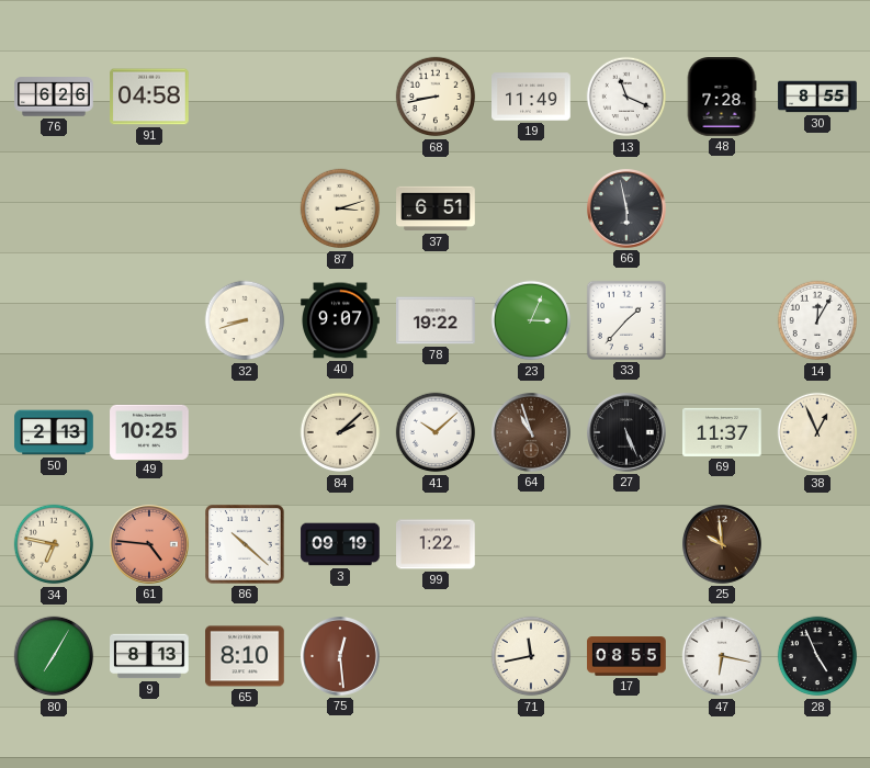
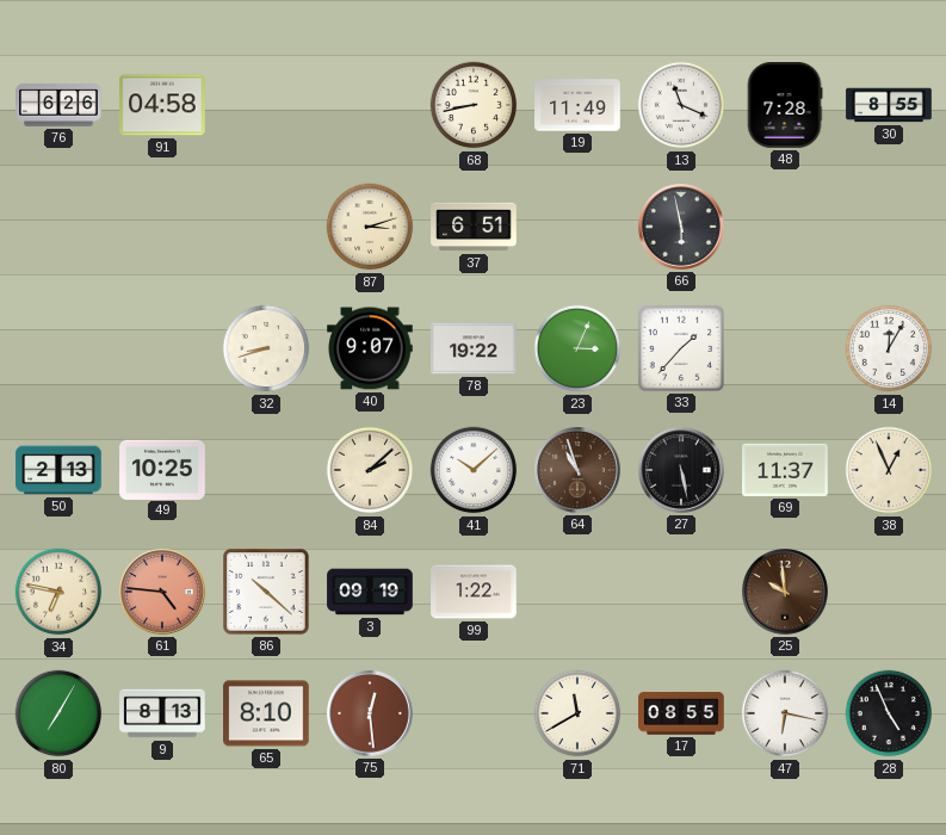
27: 5:26 -> 5:28 (682, 471)
71: 11:43 -> 11:40 (577, 713)
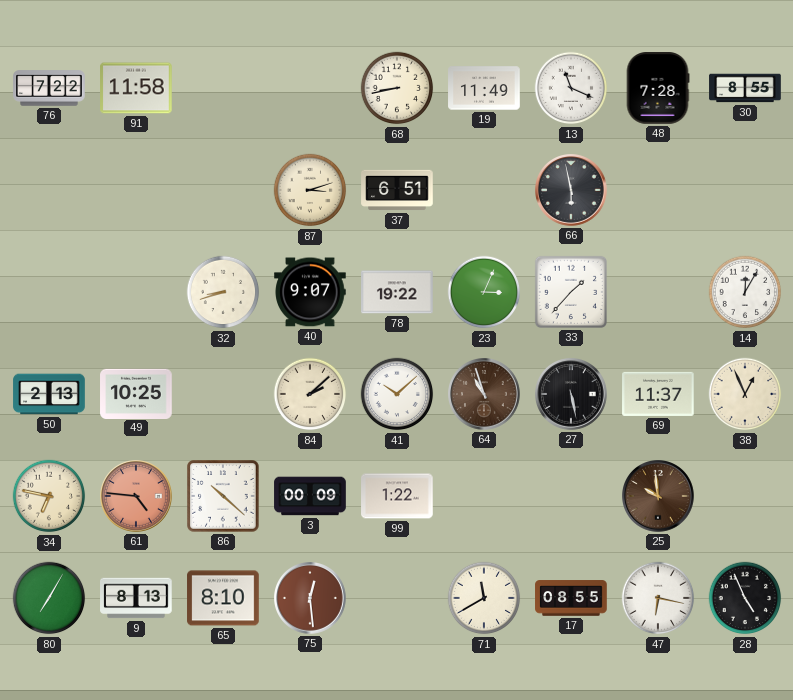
76: 6:26 -> 7:22 (49, 88)
91: 04:58 -> 11:58 (136, 88)
3: 09:19 -> 00:09 (310, 496)
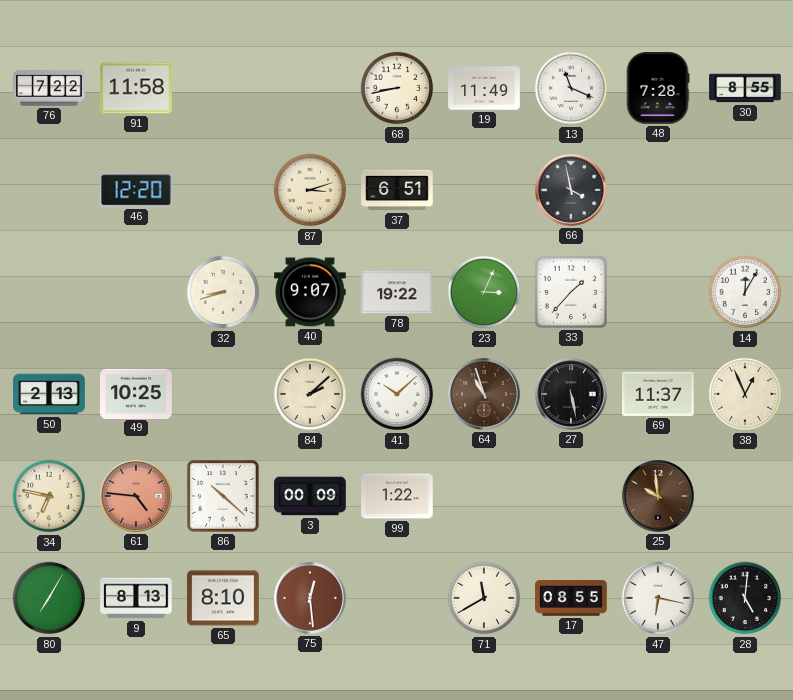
46: none -> 12:20 (136, 190)
66: 5:58 -> 3:58 (572, 191)
28: 4:56 -> 5:01 (745, 598)
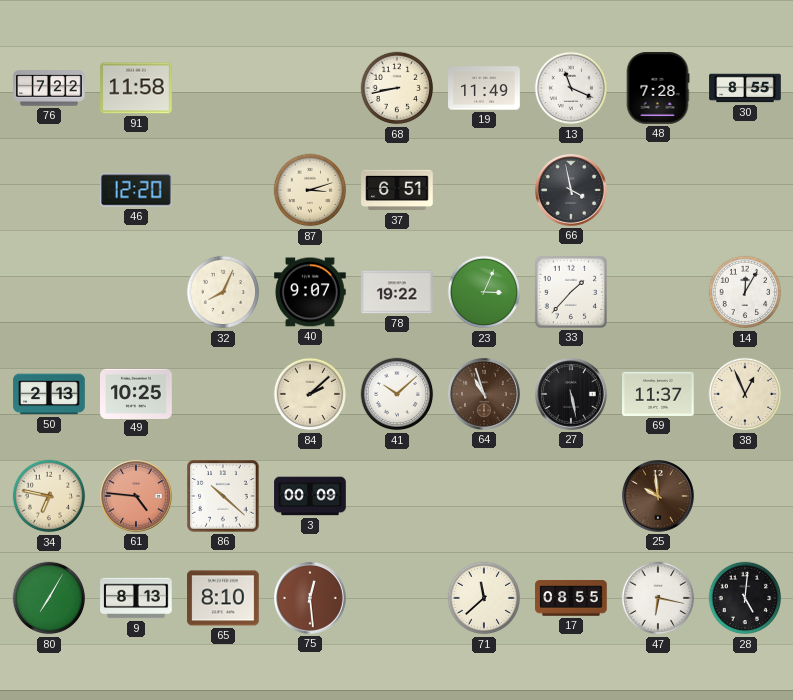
32: 8:42 -> 8:04 (223, 292)
99: 1:22 -> none (397, 496)
71: 11:40 -> 11:38 (484, 598)
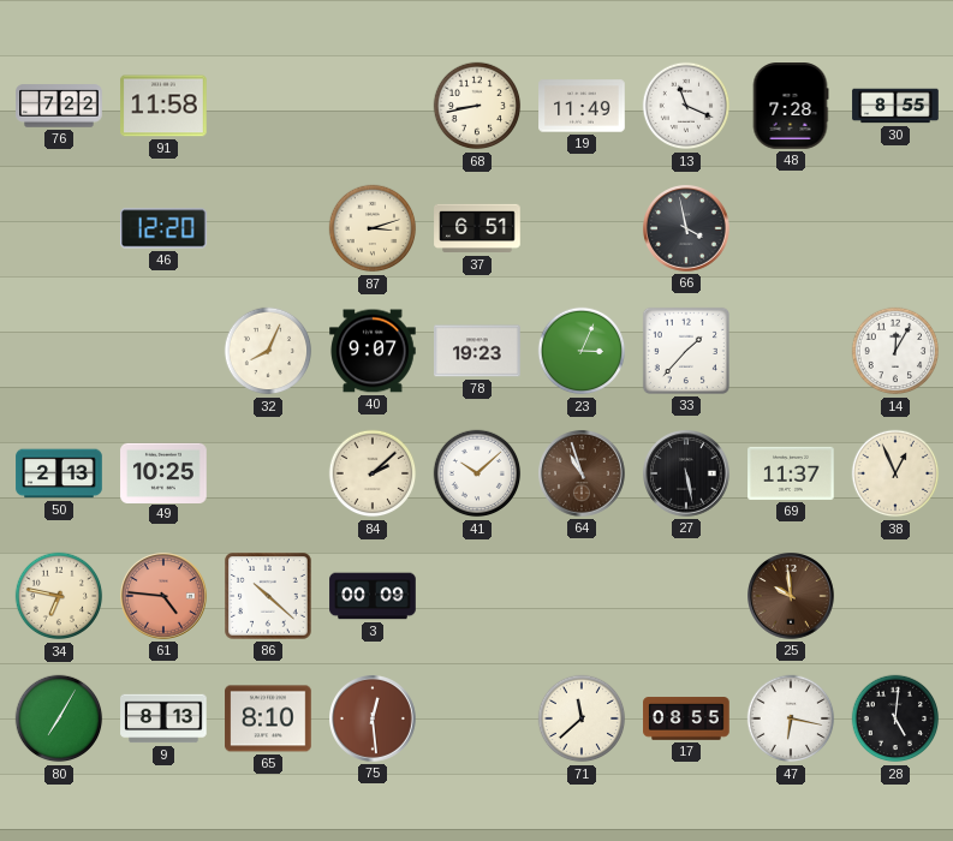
78: 19:22 -> 19:23 (477, 351)
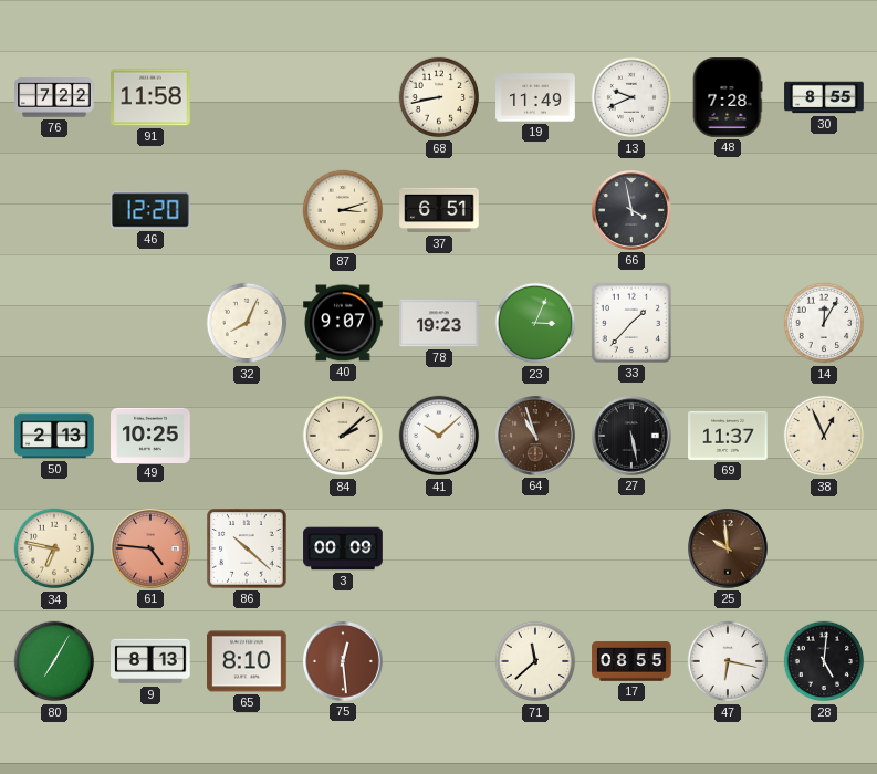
13: 11:19 -> 9:41 (631, 97)
